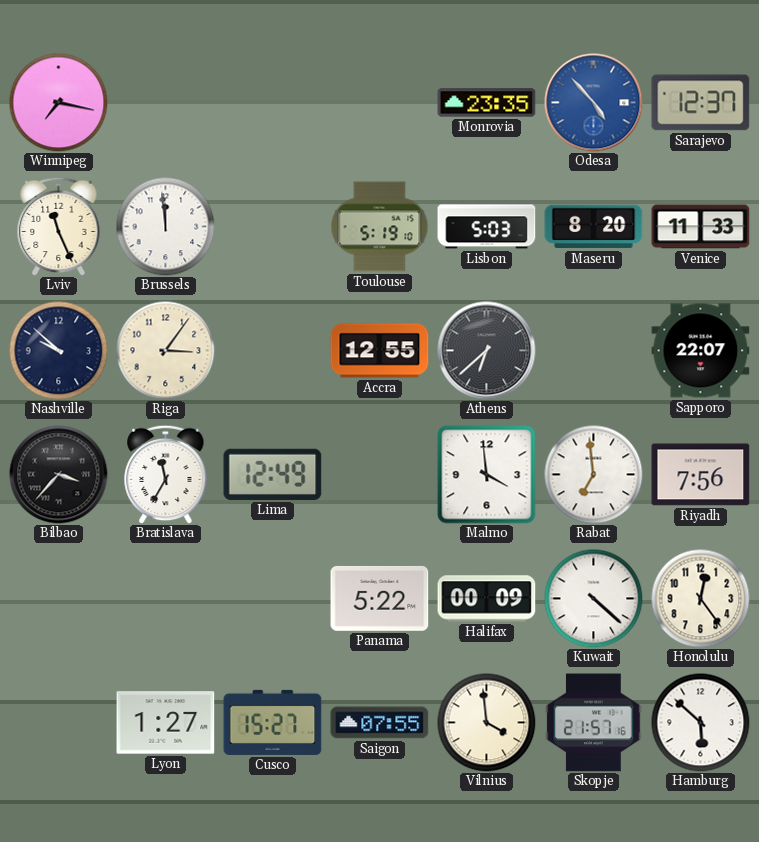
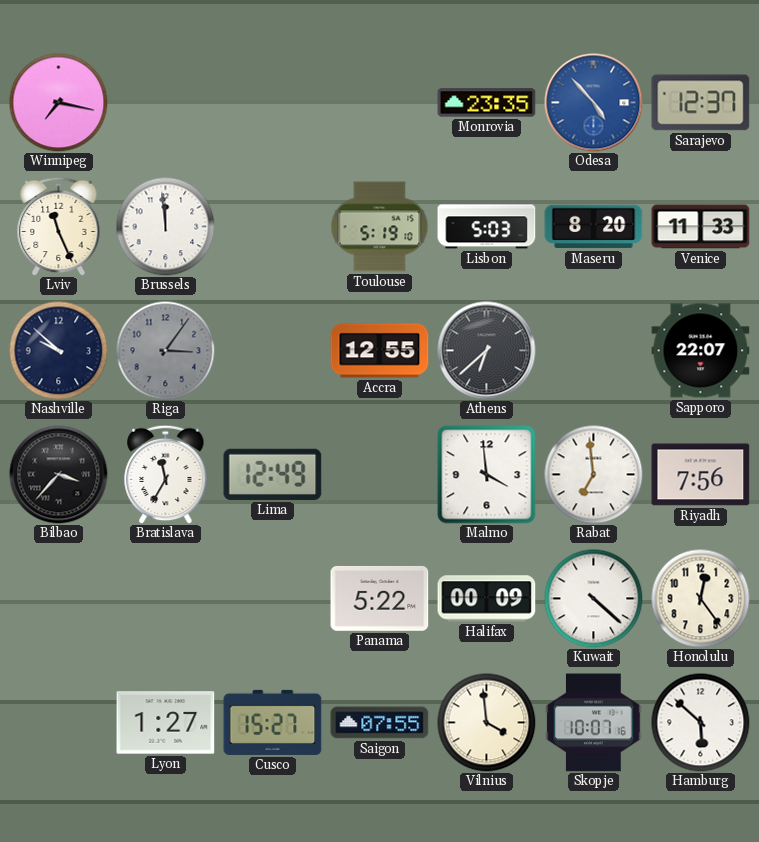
Riga dial: cream -> grey (166, 351)
Skopje: 21:57 -> 10:07 (594, 723)
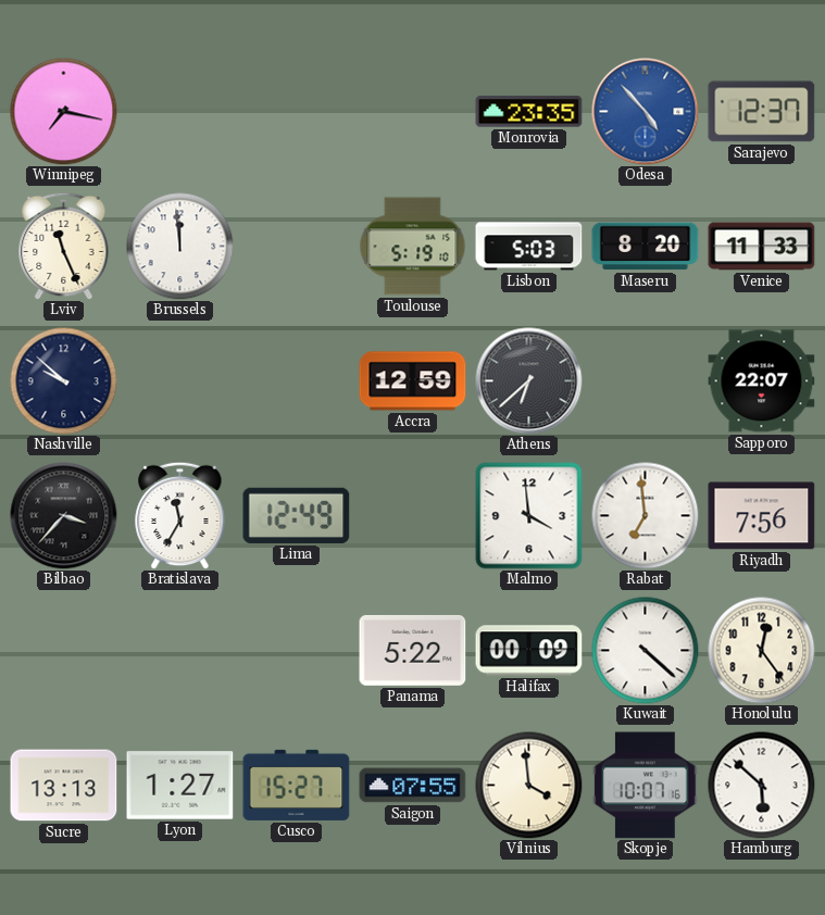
Riga: 3:06 -> none (166, 351)
Accra: 12:55 -> 12:59 (413, 381)
Sucre: none -> 13:13 (64, 786)
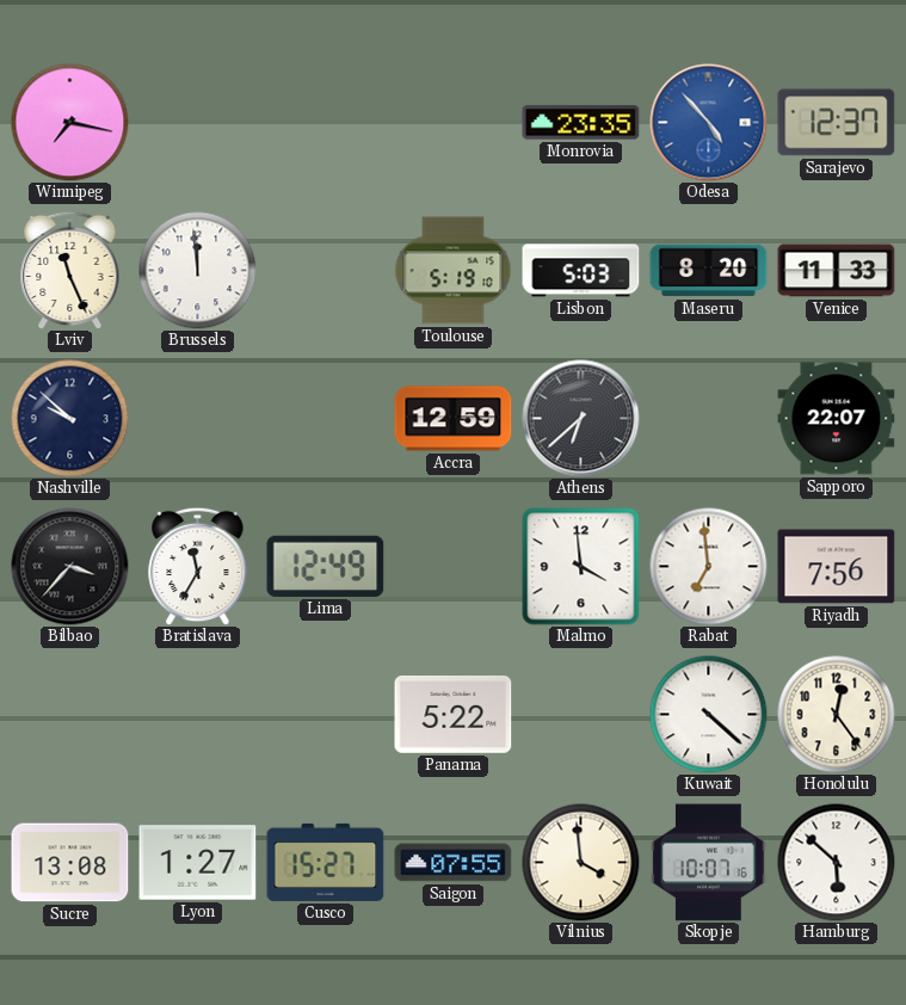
Halifax: 00:09 -> none (529, 651)
Sucre: 13:13 -> 13:08 (70, 863)
